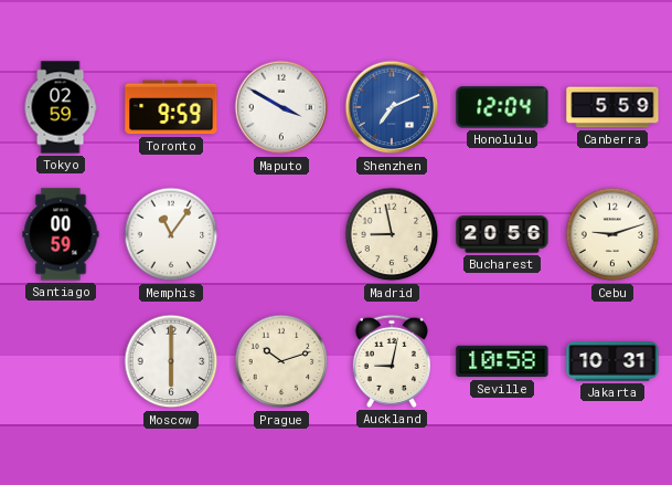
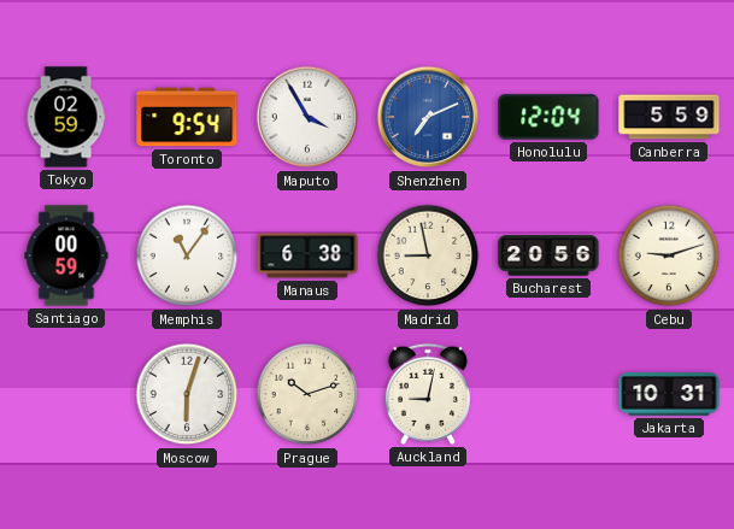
Toronto: 9:59 -> 9:54 (187, 117)
Maputo: 3:50 -> 3:55 (307, 117)
Manaus: none -> 6:38 (307, 255)
Moscow: 6:00 -> 6:03 (187, 394)
Seville: 10:58 -> none (502, 361)
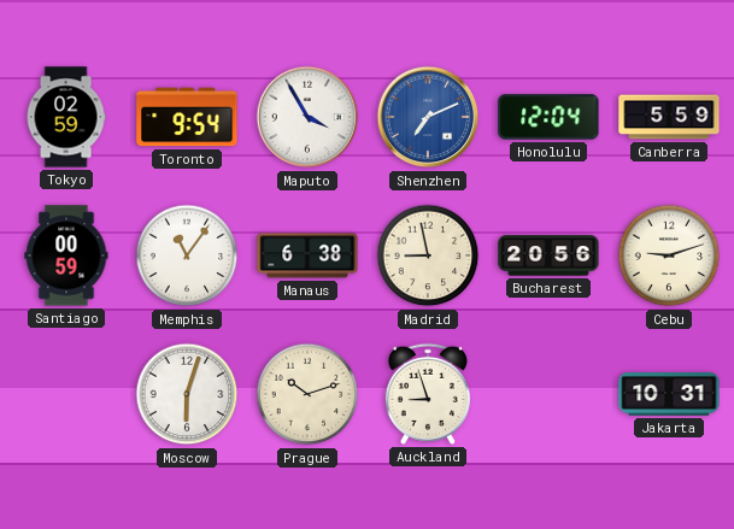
Auckland: 9:02 -> 8:57 (428, 394)
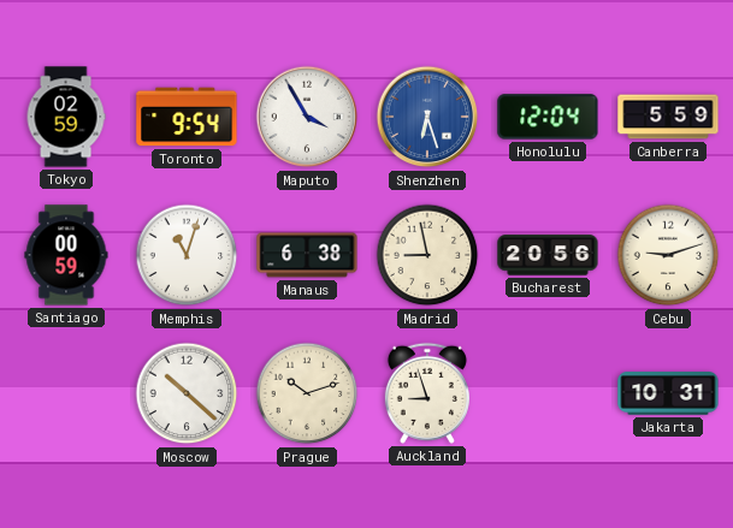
Shenzhen: 7:11 -> 6:27 (427, 117)
Memphis: 11:06 -> 11:03 (187, 255)
Moscow: 6:03 -> 10:22 (187, 393)
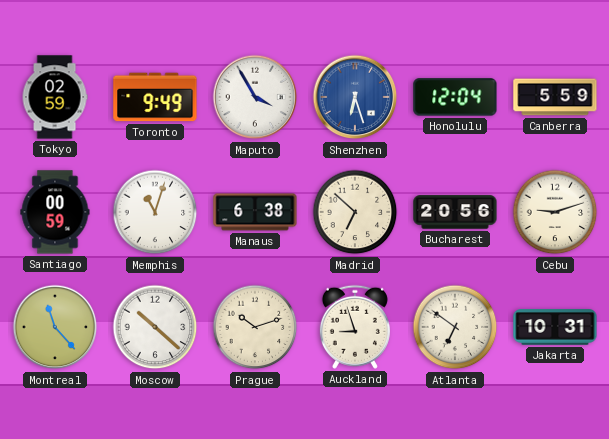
Toronto: 9:54 -> 9:49 (155, 97)
Madrid: 8:58 -> 6:52 (355, 212)
Montreal: none -> 11:23 (55, 327)
Atlanta: none -> 6:51 (455, 327)
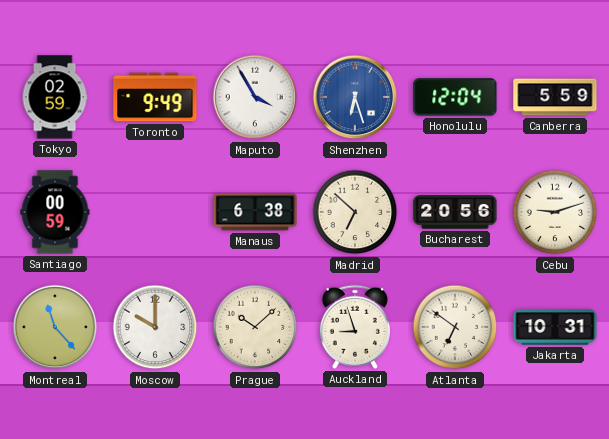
Memphis: 11:03 -> none (155, 212)
Moscow: 10:22 -> 10:00 (155, 327)
Prague: 10:12 -> 10:08 (255, 327)
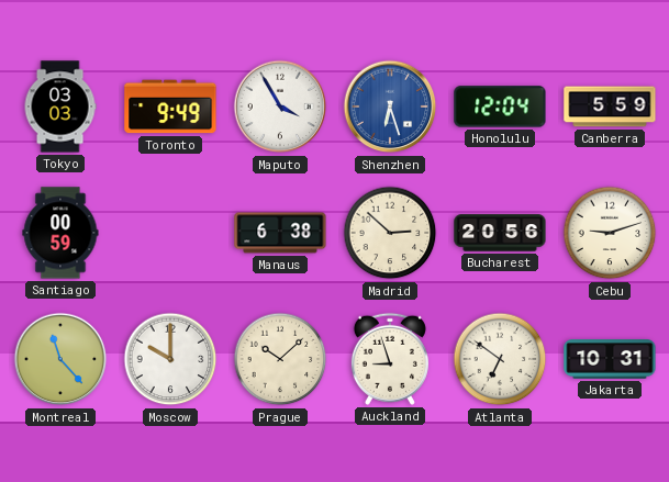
Tokyo: 02:59 -> 03:03 (60, 107)
Madrid: 6:52 -> 2:52 (390, 233)
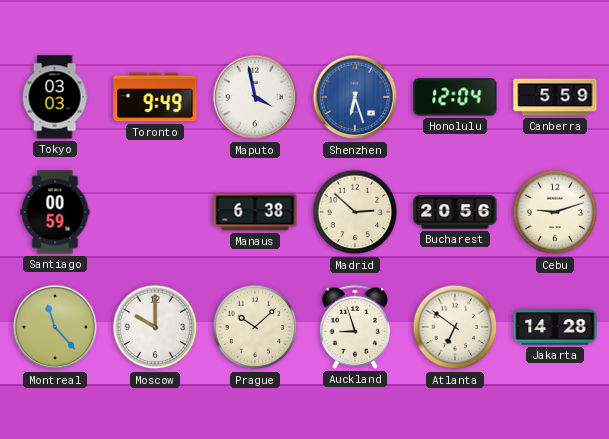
Maputo: 3:55 -> 3:58 (255, 97)
Jakarta: 10:31 -> 14:28 (555, 327)
